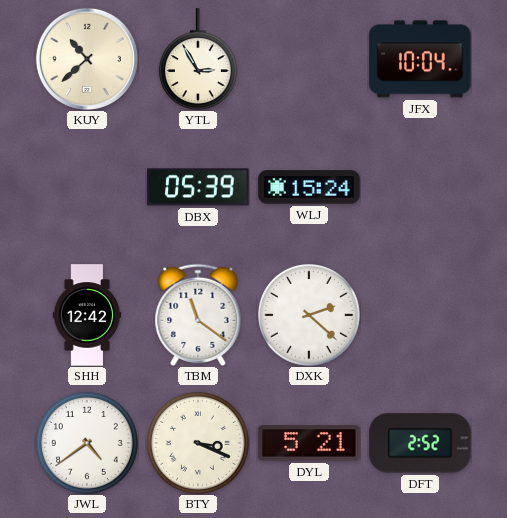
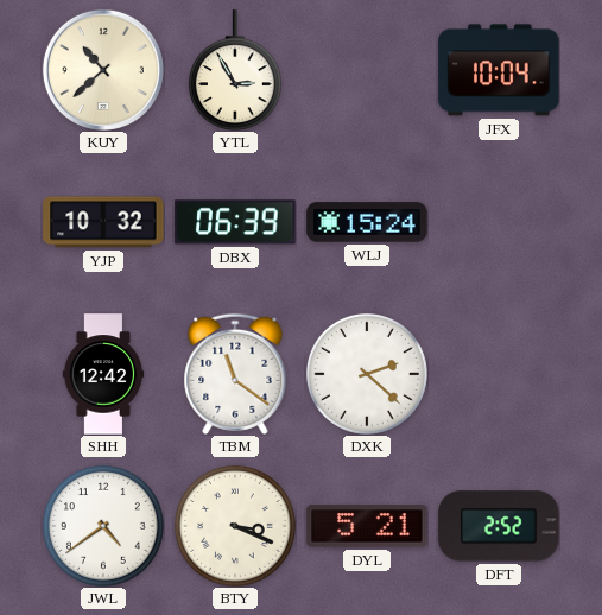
YJP: none -> 10:32 (103, 222)
DBX: 05:39 -> 06:39 (235, 222)
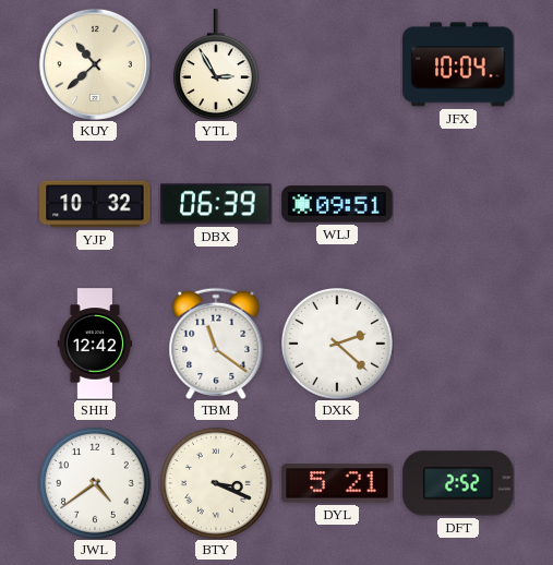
WLJ: 15:24 -> 09:51 (337, 204)
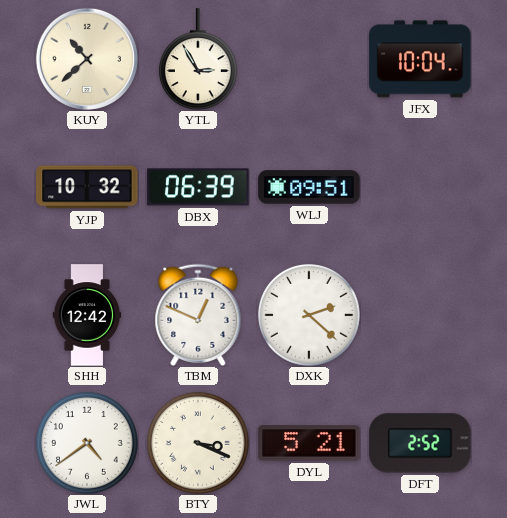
TBM: 11:21 -> 12:49 (198, 315)
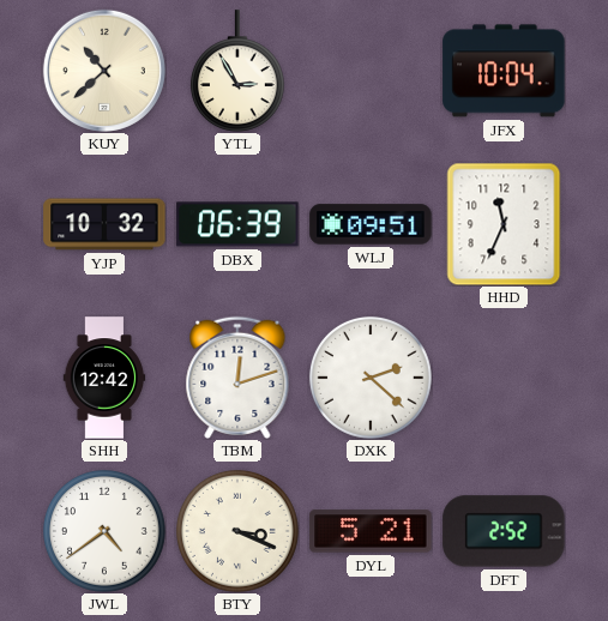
HHD: none -> 11:34 (504, 224)
TBM: 12:49 -> 12:12 (237, 378)
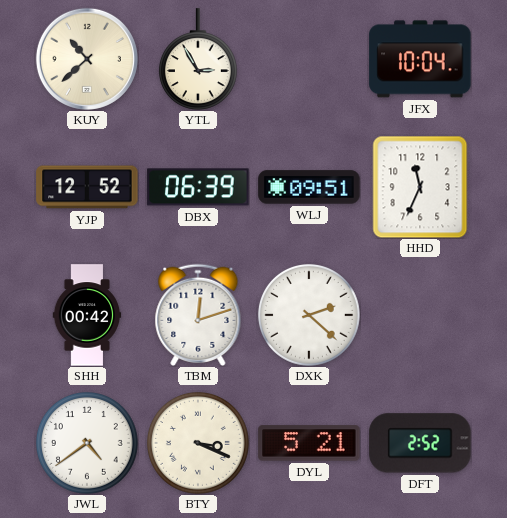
YJP: 10:32 -> 12:52 (87, 187)
SHH: 12:42 -> 00:42 (87, 315)
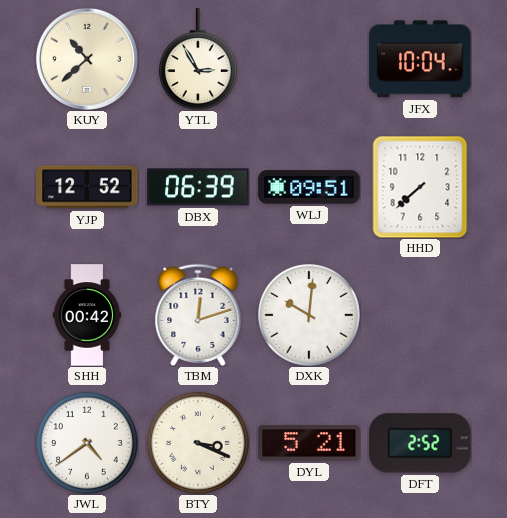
HHD: 11:34 -> 7:38 (420, 187)
DXK: 2:22 -> 10:01 (309, 315)
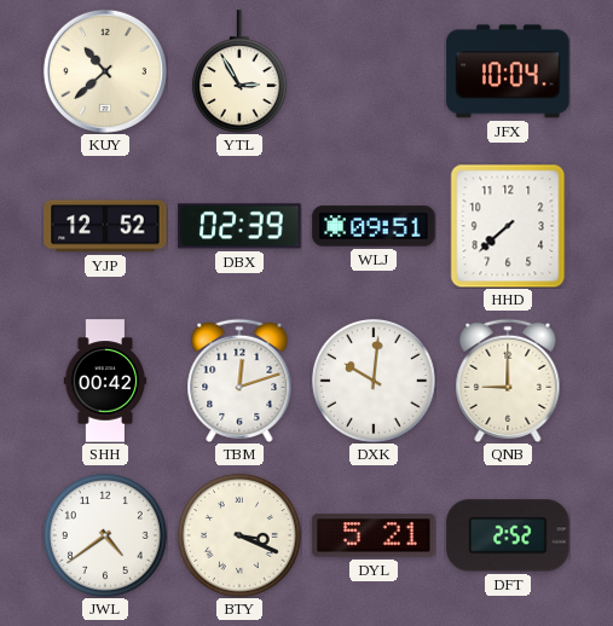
DBX: 06:39 -> 02:39 (239, 226)
QNB: none -> 9:00 (508, 381)
